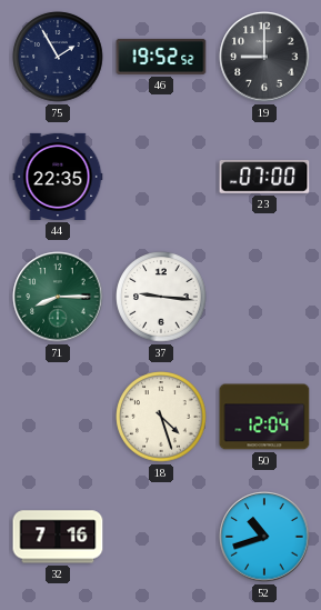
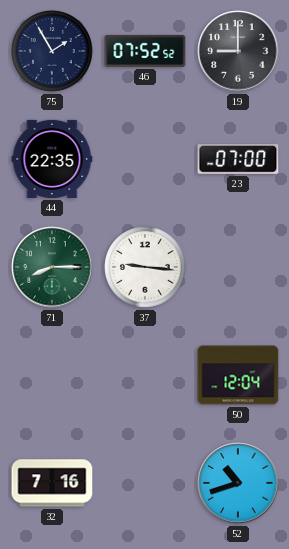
46: 19:52 -> 07:52 (145, 51)
18: 4:27 -> none (161, 417)
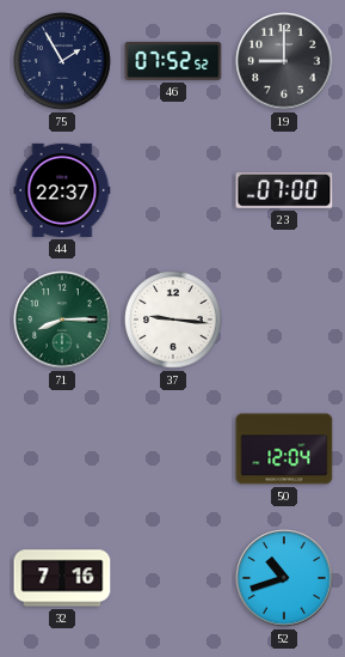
44: 22:35 -> 22:37 (62, 190)
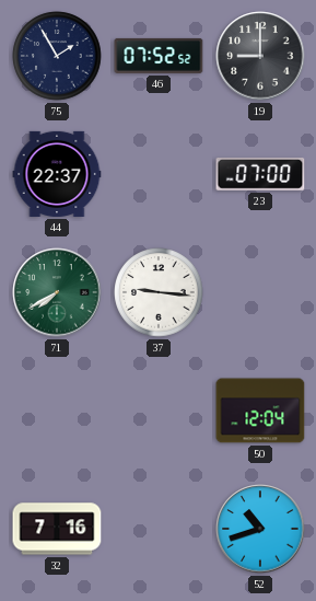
71: 8:15 -> 7:40 (57, 292)
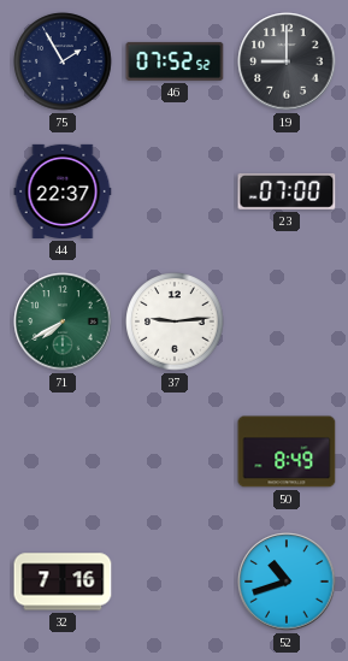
37: 9:16 -> 9:14 (175, 321)
50: 12:04 -> 8:49 (287, 452)
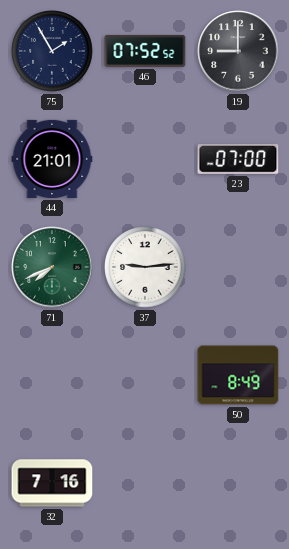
44: 22:37 -> 21:01 (52, 159)
71: 7:40 -> 7:41 (52, 267)
52: 10:42 -> none (287, 582)
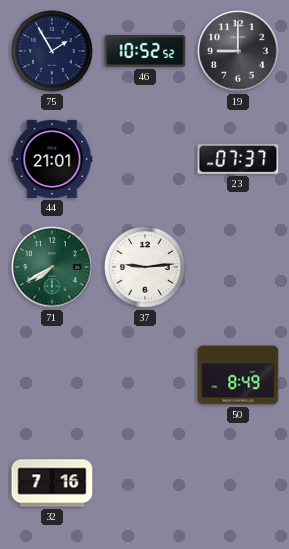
46: 07:52 -> 10:52 (145, 51)
23: 07:00 -> 07:37 (238, 159)
71: 7:41 -> 7:40 (52, 267)
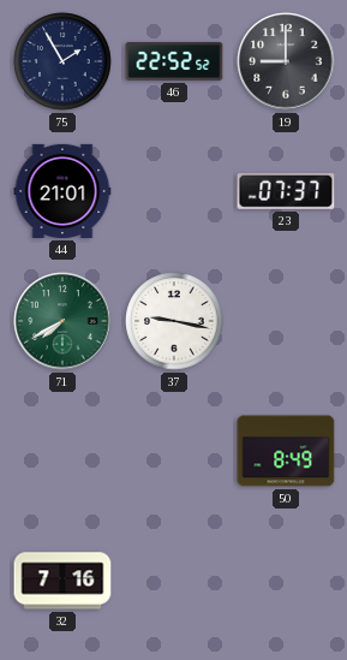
46: 10:52 -> 22:52 (174, 61)
37: 9:14 -> 9:17 (174, 321)
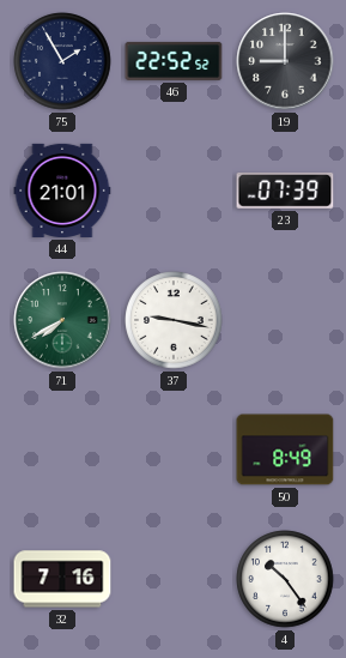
23: 07:37 -> 07:39 (285, 191)
4: none -> 10:24 (285, 579)
